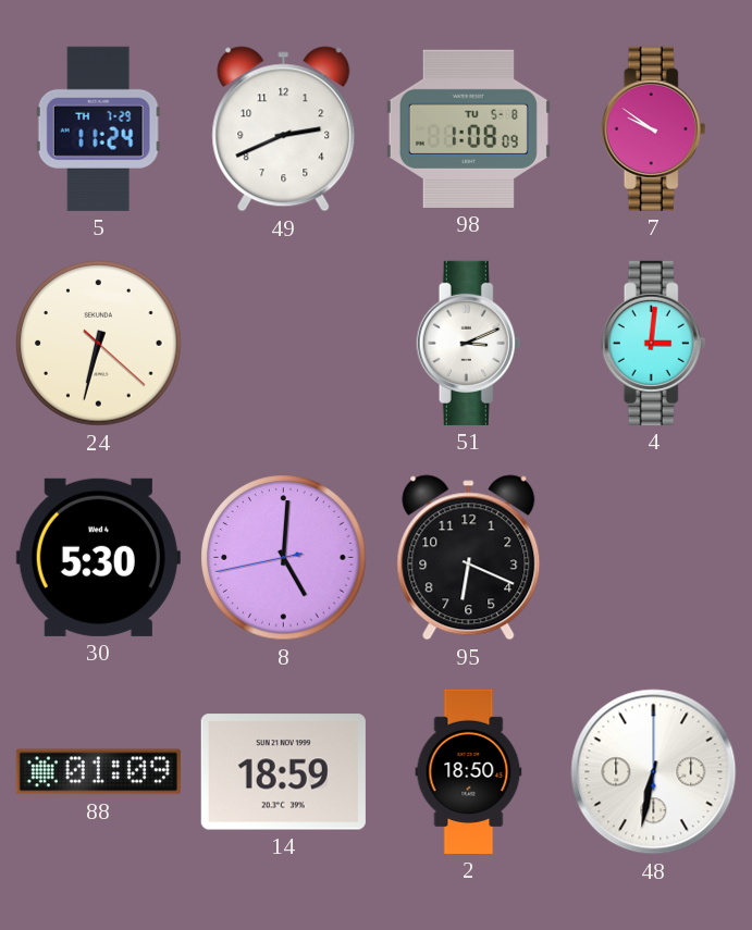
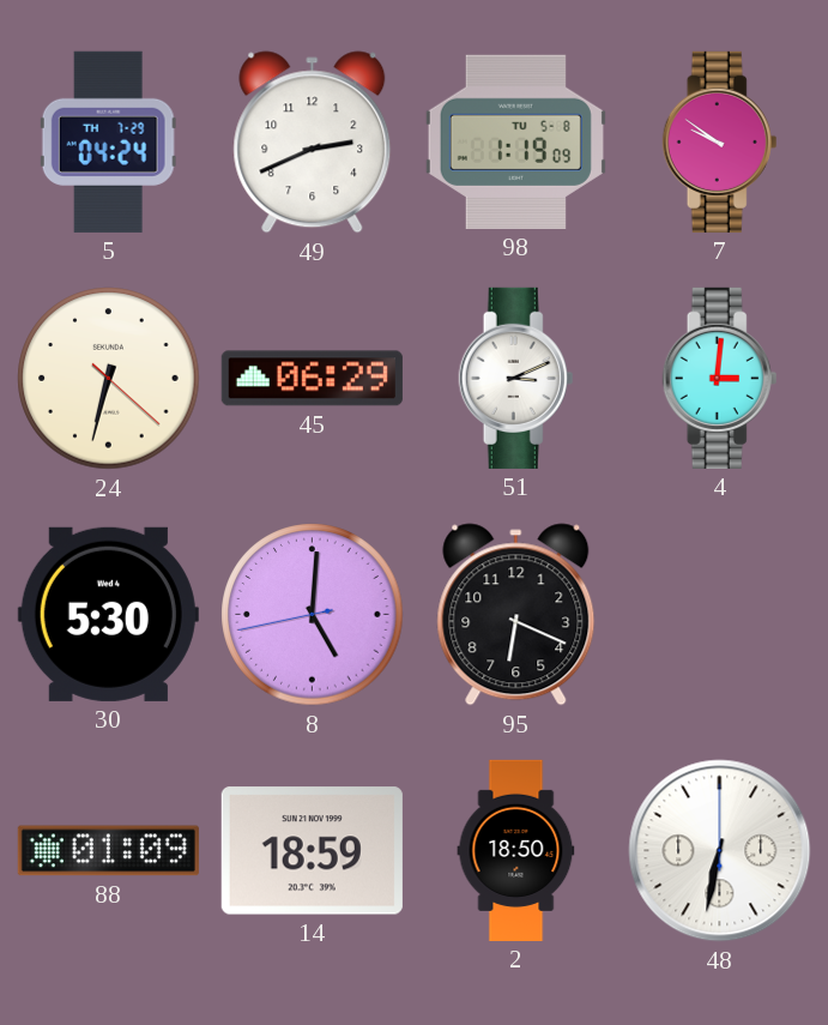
5: 11:24 -> 04:24 (108, 141)
98: 1:08 -> 1:19 (515, 141)
45: none -> 06:29 (312, 379)
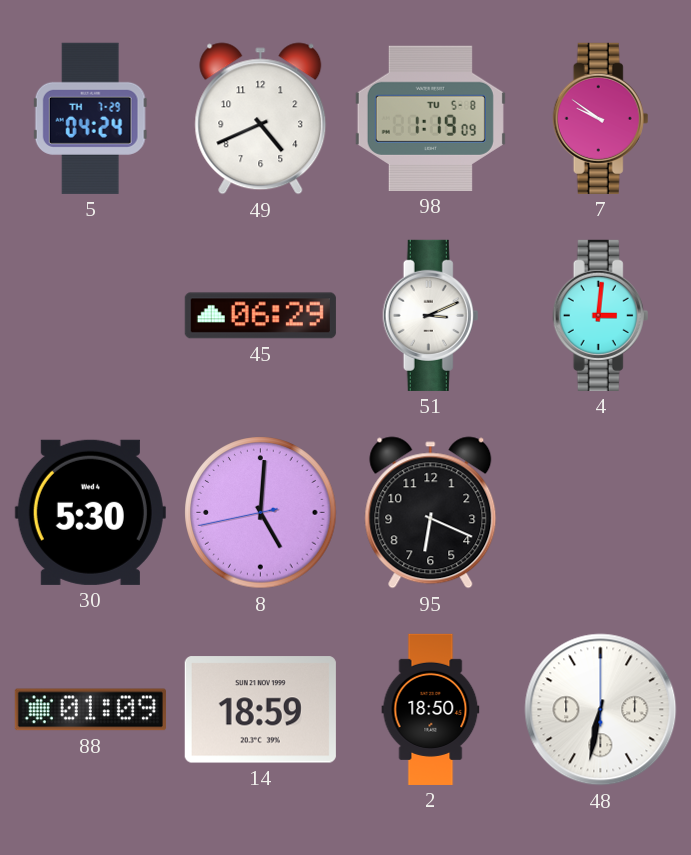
49: 2:41 -> 4:41 (261, 119)
24: 6:32 -> none (109, 379)
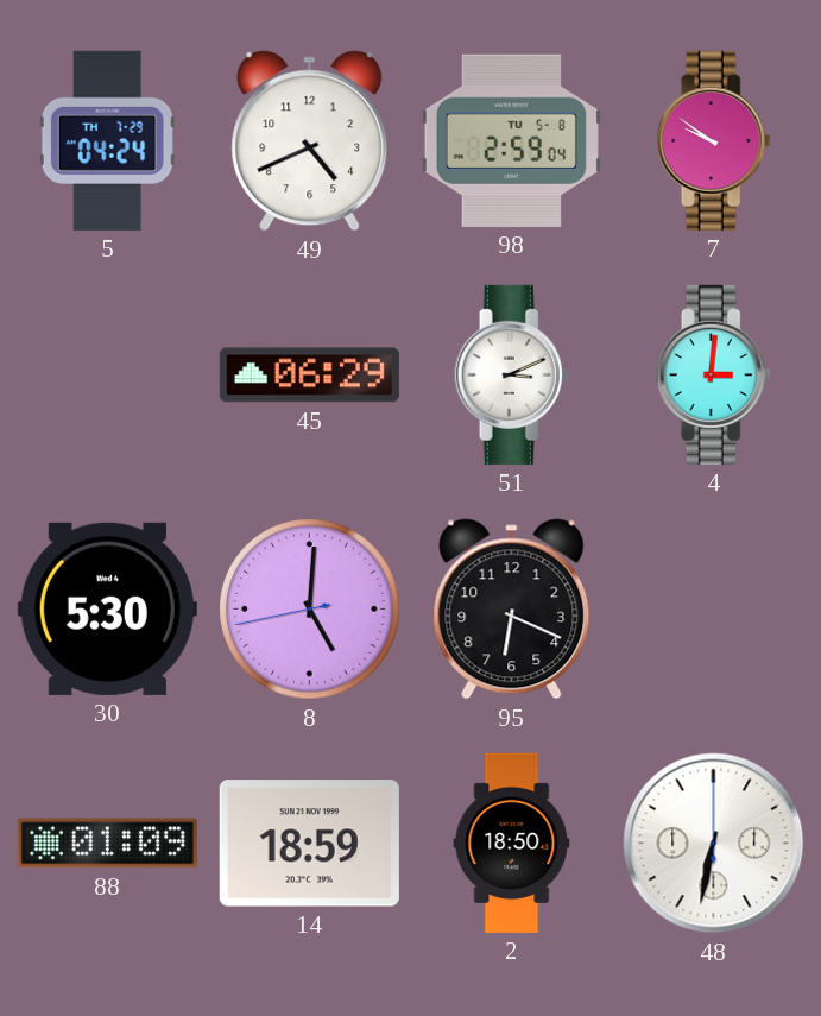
98: 1:19 -> 2:59 (511, 140)
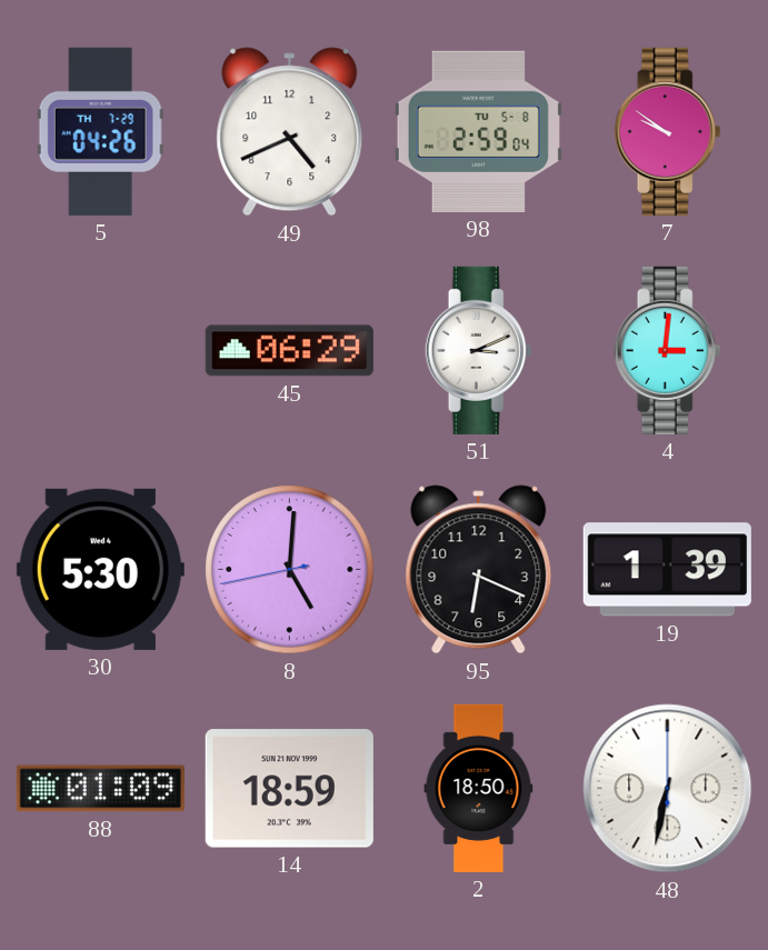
5: 04:24 -> 04:26 (100, 131)
19: none -> 1:39 (667, 570)
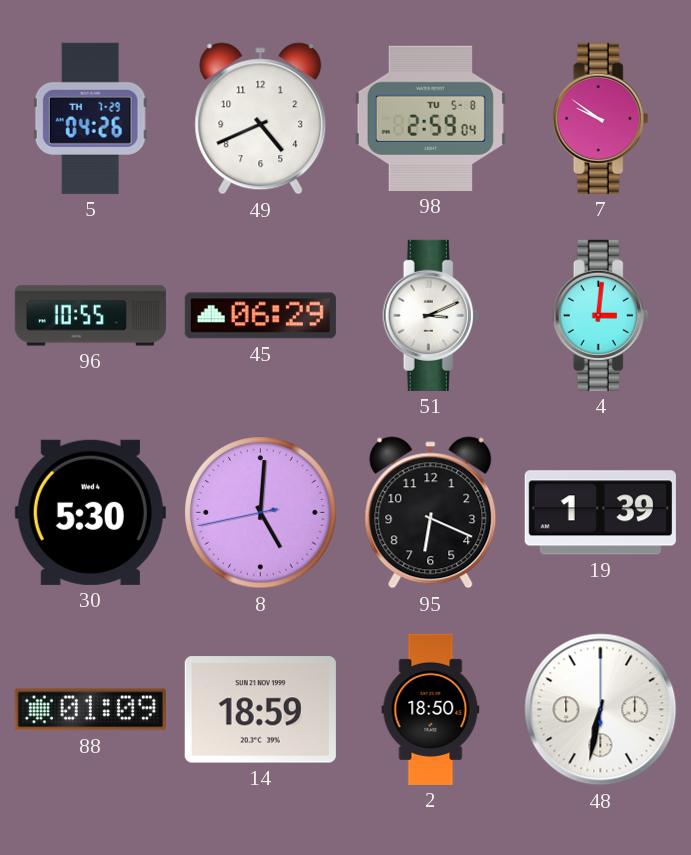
96: none -> 10:55 (90, 316)
